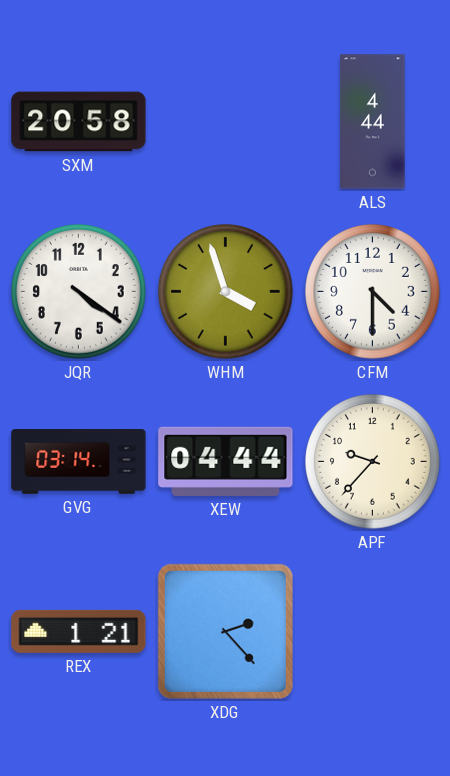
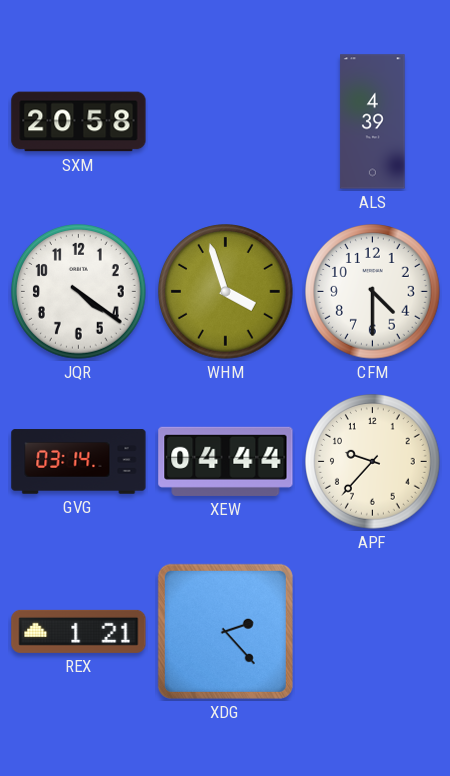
ALS: 4:44 -> 4:39 (373, 122)
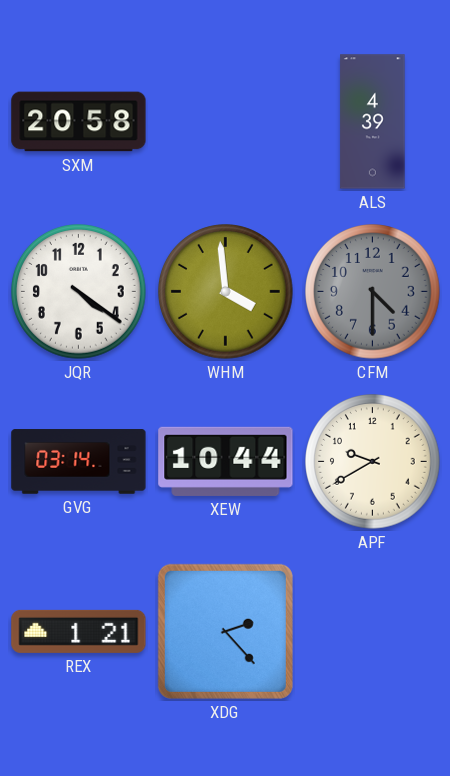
WHM: 3:57 -> 3:59 (226, 292)
CFM dial: white -> grey (373, 292)
XEW: 04:44 -> 10:44 (226, 461)
APF: 9:37 -> 9:40 (373, 462)
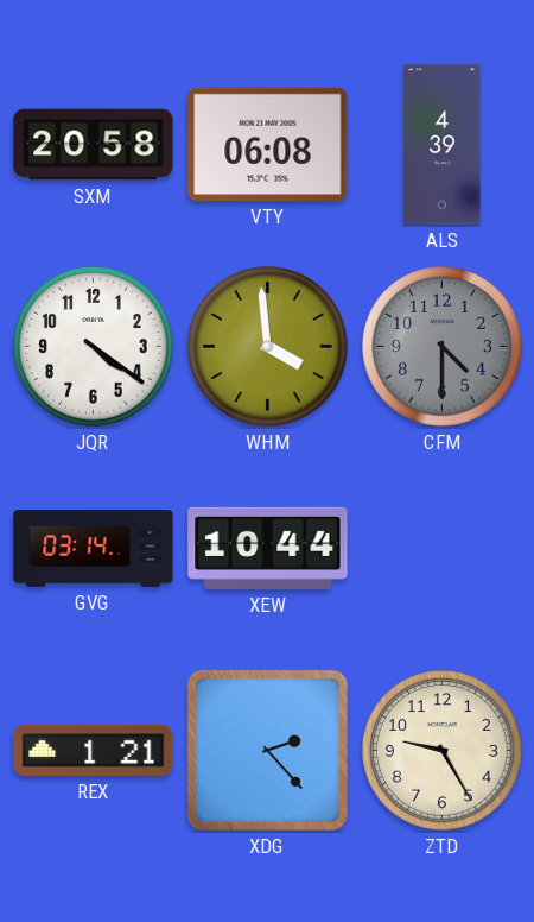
VTY: none -> 06:08 (268, 144)
APF: 9:40 -> none (373, 462)
ZTD: none -> 9:25 (443, 751)
